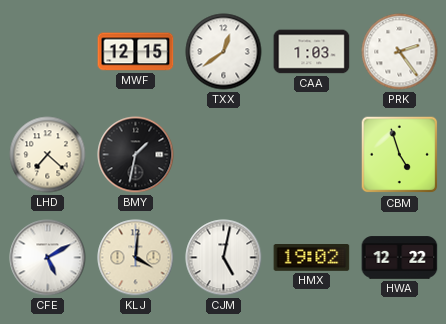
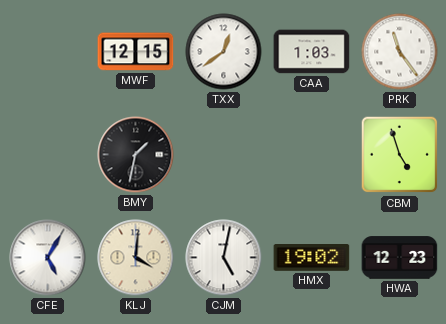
PRK: 2:24 -> 11:24 (400, 52)
LHD: 7:22 -> none (48, 155)
CFE: 5:10 -> 5:05 (48, 258)
HWA: 12:22 -> 12:23 (400, 258)
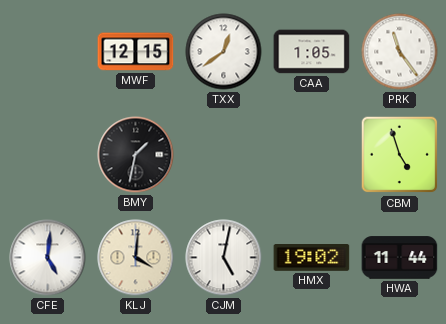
CAA: 1:03 -> 1:05 (312, 52)
CFE: 5:05 -> 5:01 (48, 258)
HWA: 12:23 -> 11:44 (400, 258)
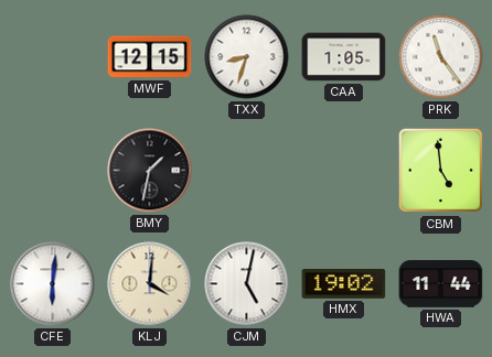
TXX: 12:39 -> 8:33 (247, 57)
CBM: 4:57 -> 4:59 (441, 171)
CFE: 5:01 -> 6:01 (53, 284)
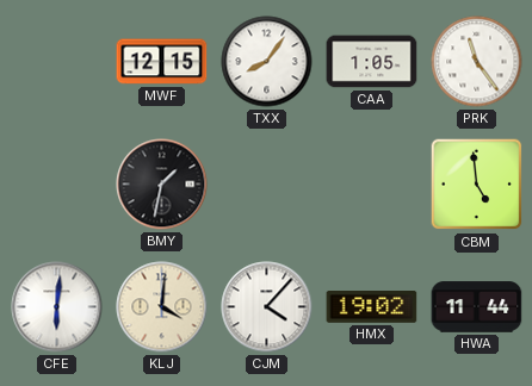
TXX: 8:33 -> 8:06 (267, 62)
CJM: 5:02 -> 4:07 (267, 307)
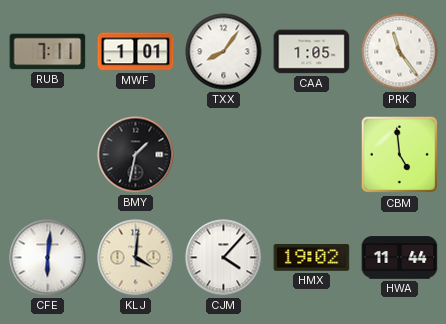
RUB: none -> 7:11 (48, 52)
MWF: 12:15 -> 1:01 (136, 52)
